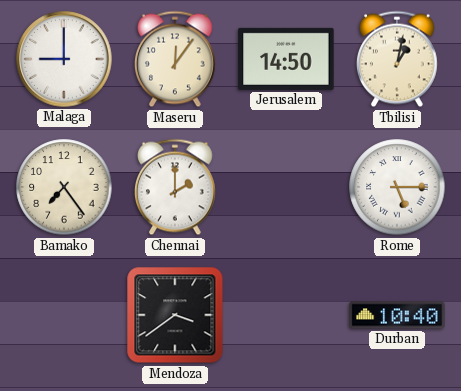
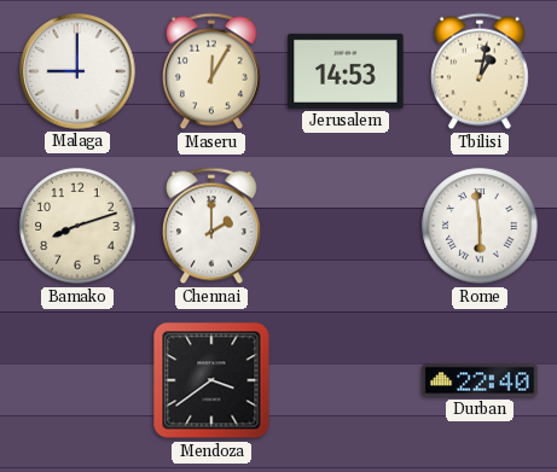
Maseru: 12:06 -> 12:05 (211, 71)
Jerusalem: 14:50 -> 14:53 (346, 71)
Bamako: 7:24 -> 8:12 (77, 226)
Rome: 5:15 -> 5:59 (480, 226)
Durban: 10:40 -> 22:40 (480, 380)
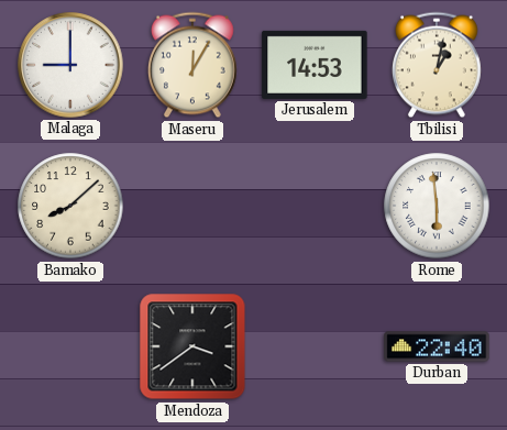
Bamako: 8:12 -> 8:08 (70, 206)
Chennai: 2:00 -> none (211, 226)
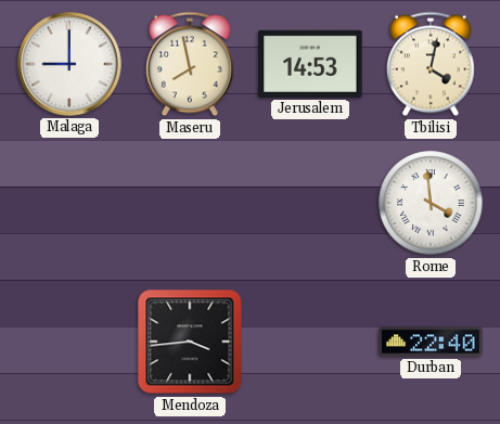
Maseru: 12:05 -> 7:58 (190, 64)
Tbilisi: 1:02 -> 4:02 (431, 64)
Bamako: 8:08 -> none (70, 206)
Rome: 5:59 -> 3:59 (431, 203)
Mendoza: 3:39 -> 3:44 (190, 342)
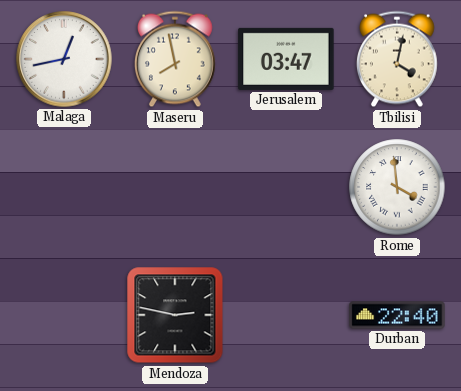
Malaga: 9:00 -> 12:43 (64, 59)
Jerusalem: 14:53 -> 03:47 (286, 59)
Mendoza: 3:44 -> 2:47 (175, 315)
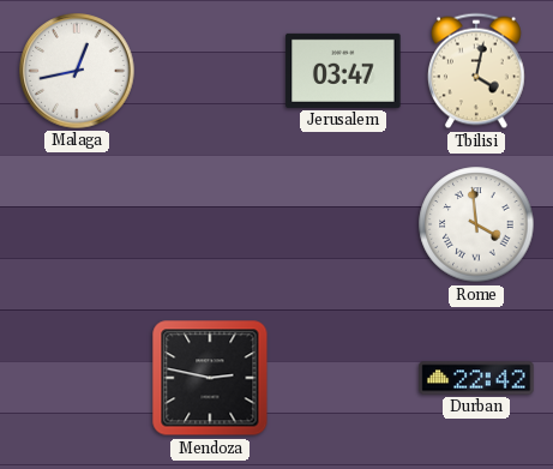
Maseru: 7:58 -> none (175, 59)
Durban: 22:40 -> 22:42 (476, 378)
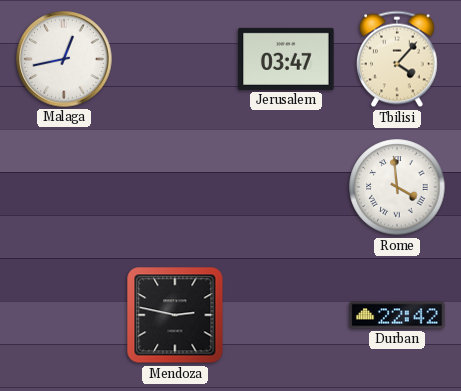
Tbilisi: 4:02 -> 4:07 (397, 59)
